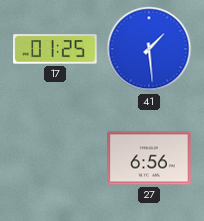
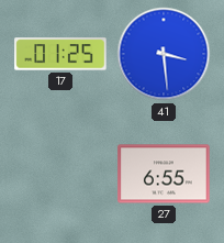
41: 1:29 -> 3:29 (164, 54)
27: 6:56 -> 6:55 (164, 174)
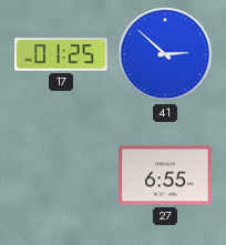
41: 3:29 -> 2:52 (165, 54)
